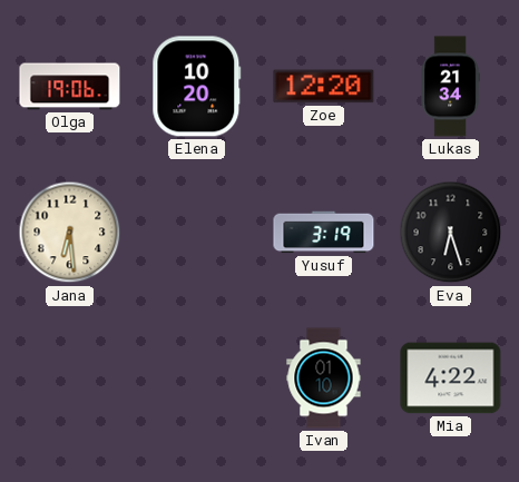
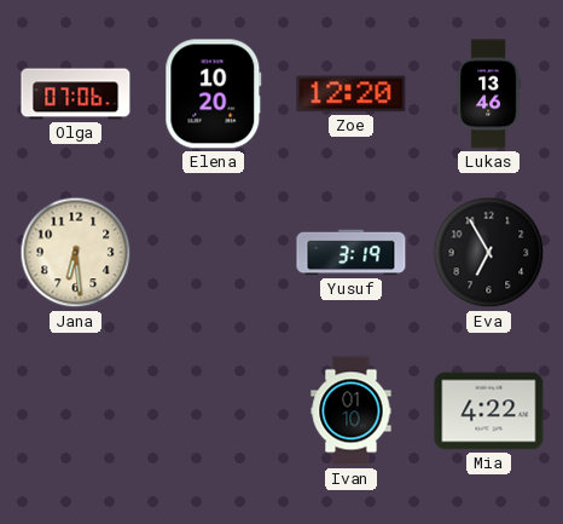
Olga: 19:06 -> 07:06 (76, 94)
Lukas: 21:34 -> 13:46 (488, 94)
Eva: 6:27 -> 6:55 (489, 253)
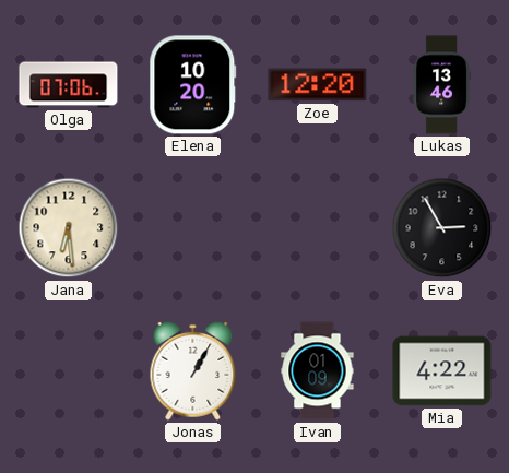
Yusuf: 3:19 -> none (352, 253)
Eva: 6:55 -> 2:55 (442, 228)
Jonas: none -> 1:05 (193, 370)
Ivan: 01:10 -> 01:09 (318, 371)
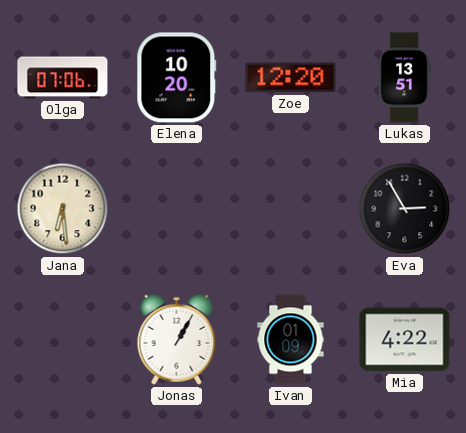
Lukas: 13:46 -> 13:51 (404, 78)
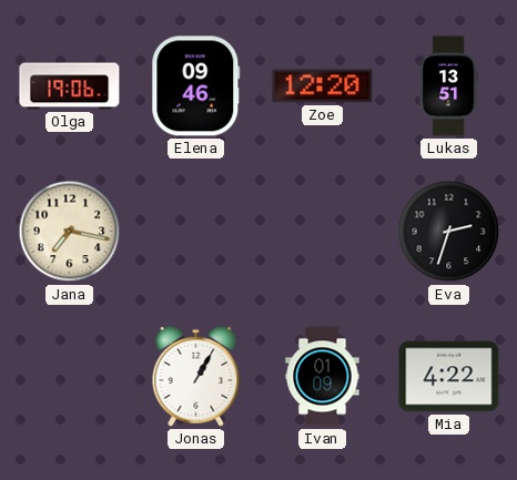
Olga: 07:06 -> 19:06 (70, 86)
Elena: 10:20 -> 09:46 (196, 86)
Jana: 6:29 -> 7:17 (70, 232)
Eva: 2:55 -> 2:33 (449, 232)
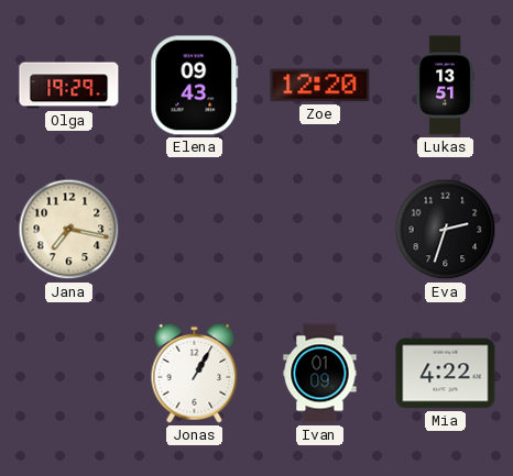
Olga: 19:06 -> 19:29 (69, 86)
Elena: 09:46 -> 09:43 (195, 86)
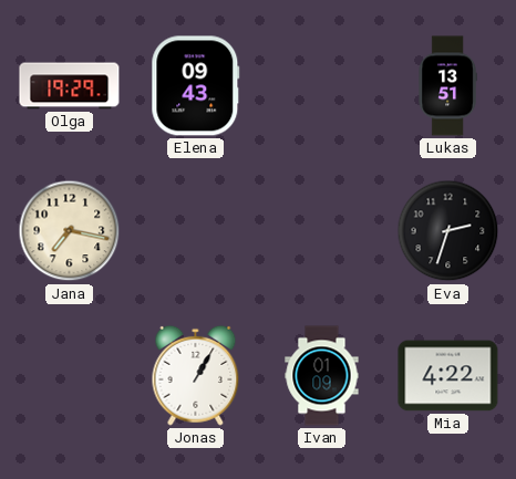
Zoe: 12:20 -> none (320, 86)
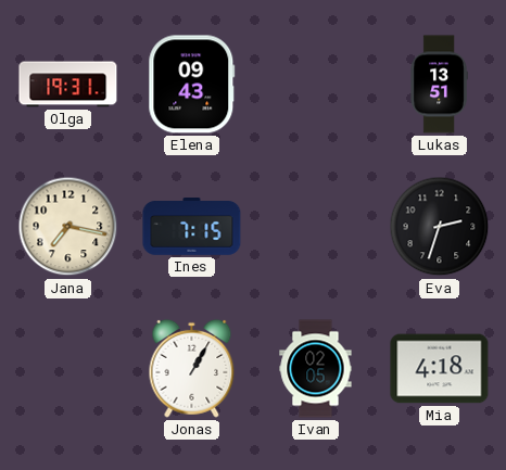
Olga: 19:29 -> 19:31 (68, 85)
Ines: none -> 7:15 (192, 227)
Ivan: 01:09 -> 02:05 (316, 369)
Mia: 4:22 -> 4:18 (440, 369)
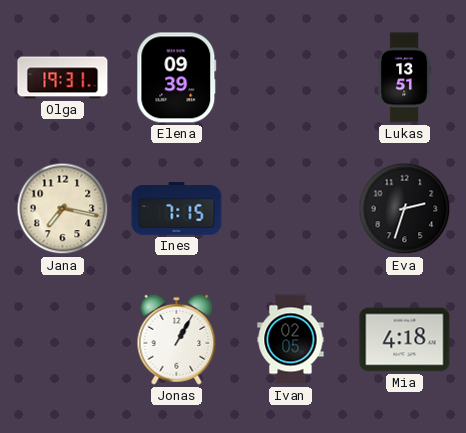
Elena: 09:43 -> 09:39 (177, 78)
